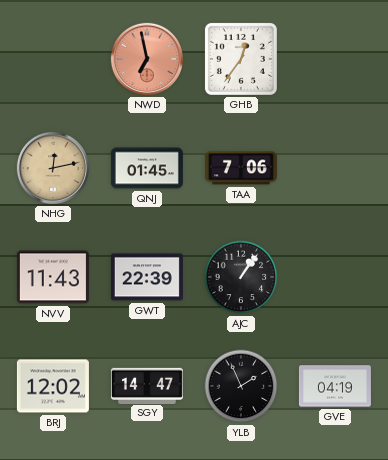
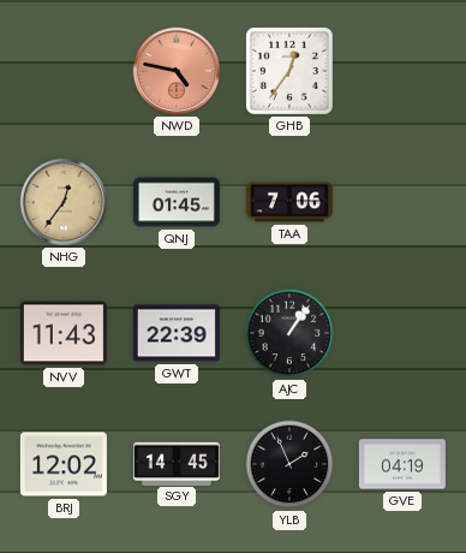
NWD: 6:58 -> 4:47 (177, 71)
NHG: 12:13 -> 12:36 (64, 202)
SGY: 14:47 -> 14:45 (177, 463)
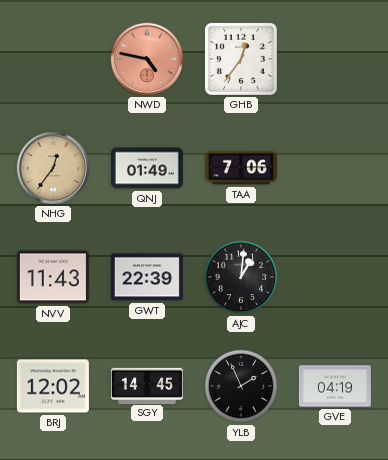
QNJ: 01:45 -> 01:49 (147, 168)
AJC: 1:06 -> 1:01 (241, 277)
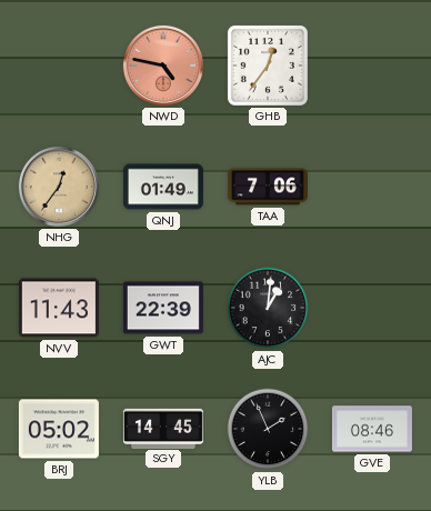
BRJ: 12:02 -> 05:02 (59, 429)
GVE: 04:19 -> 08:46 (372, 429)
